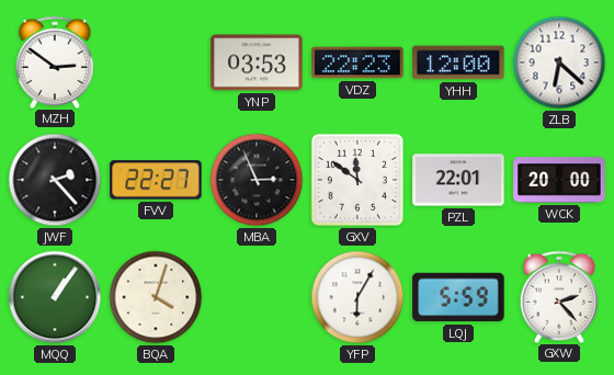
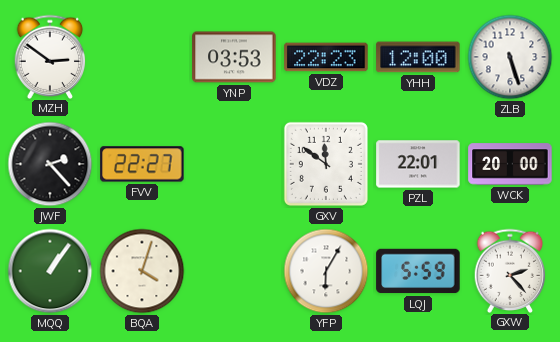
ZLB: 6:22 -> 5:27 (510, 57)
MBA: 2:56 -> none (257, 180)
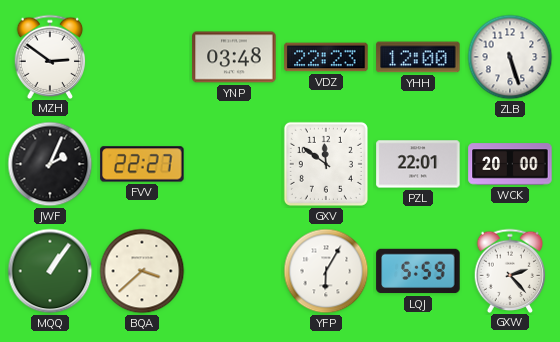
YNP: 03:53 -> 03:48 (234, 57)
JWF: 2:23 -> 2:04 (50, 164)
BQA: 4:03 -> 3:38 (142, 271)
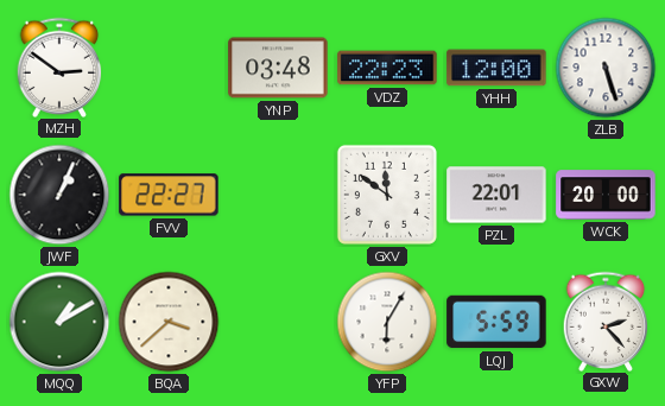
JWF: 2:04 -> 1:04 (59, 195)
MQQ: 1:06 -> 1:10 (59, 322)
